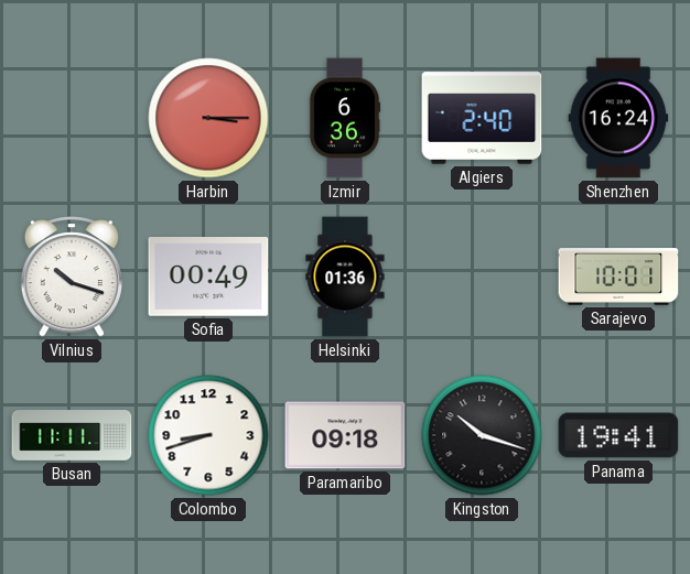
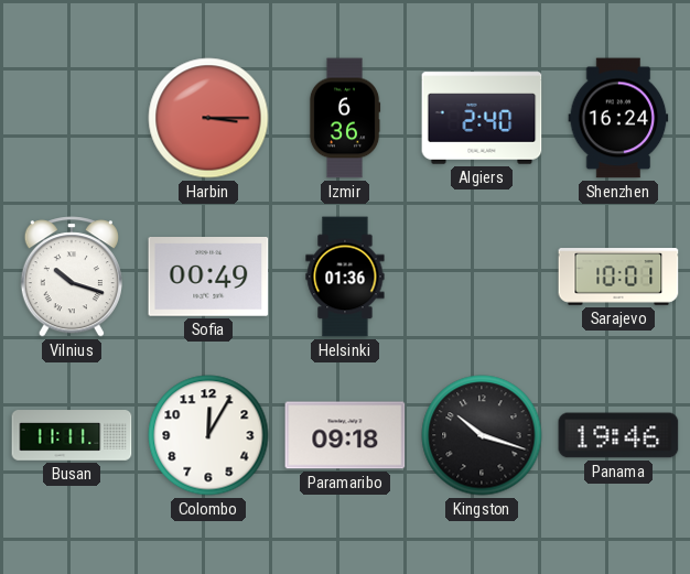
Colombo: 8:42 -> 12:05 (208, 435)
Panama: 19:41 -> 19:46 (618, 435)
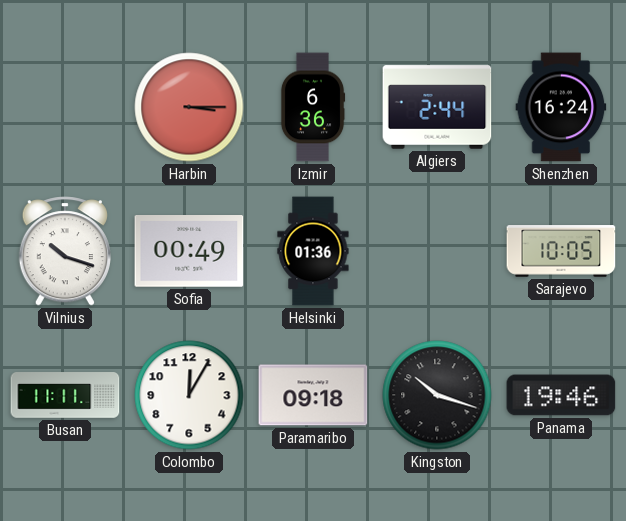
Algiers: 2:40 -> 2:44 (437, 107)
Sarajevo: 10:01 -> 10:05 (561, 251)
